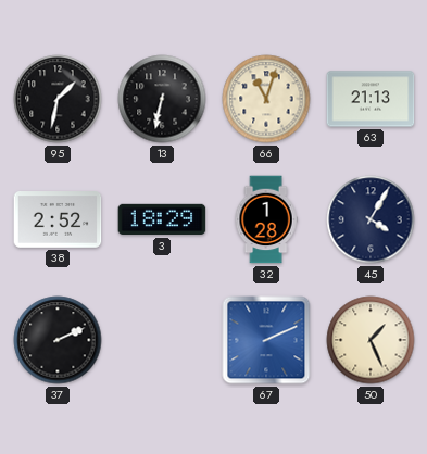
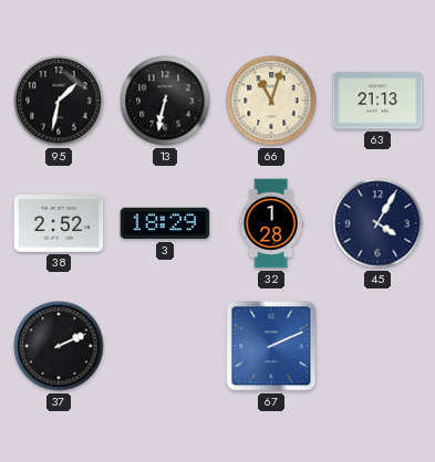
50: 1:26 -> none (371, 340)
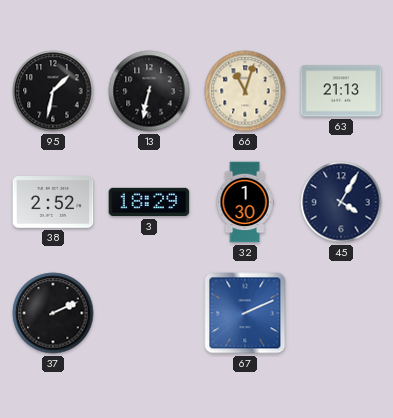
32: 1:28 -> 1:30 (245, 202)
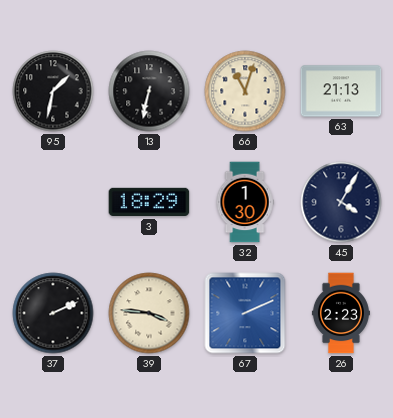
38: 2:52 -> none (53, 203)
39: none -> 3:46 (149, 313)
26: none -> 2:23 (341, 313)
